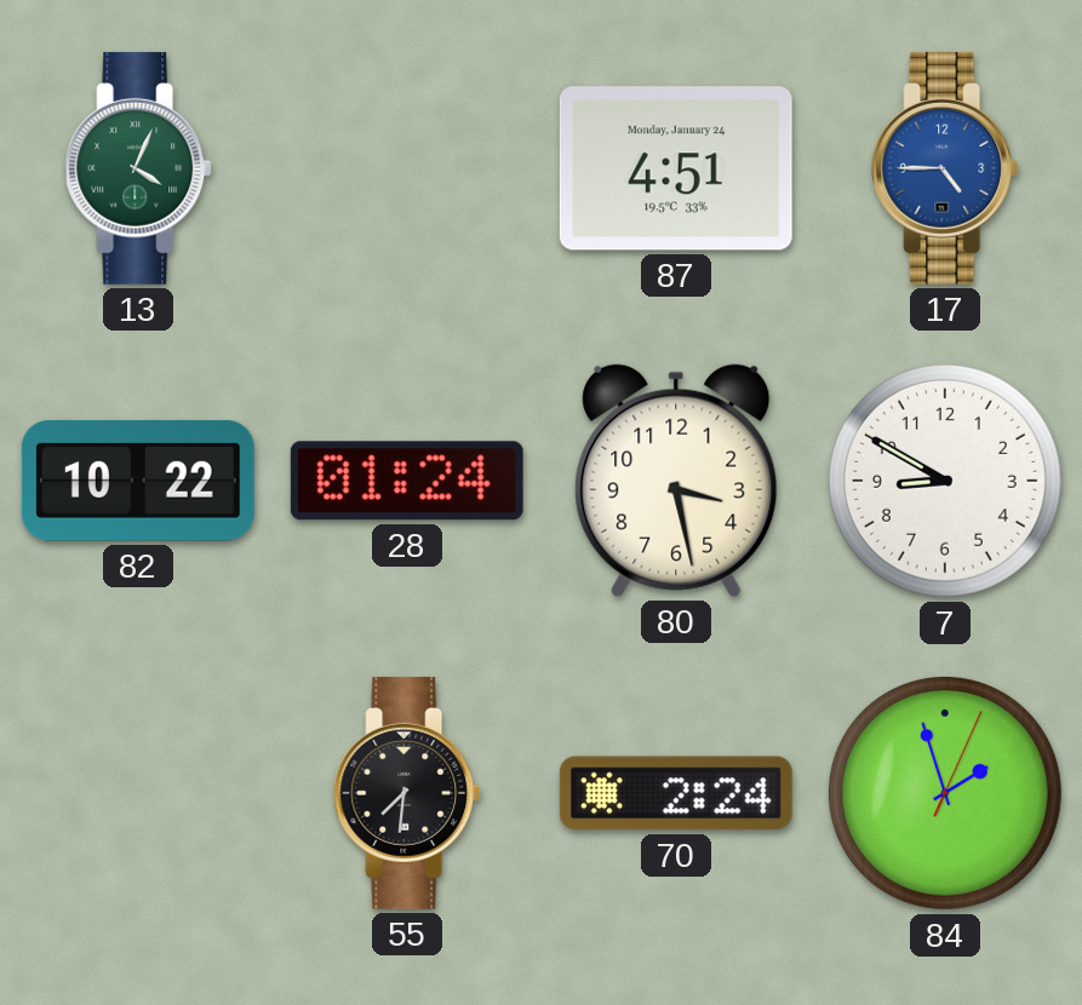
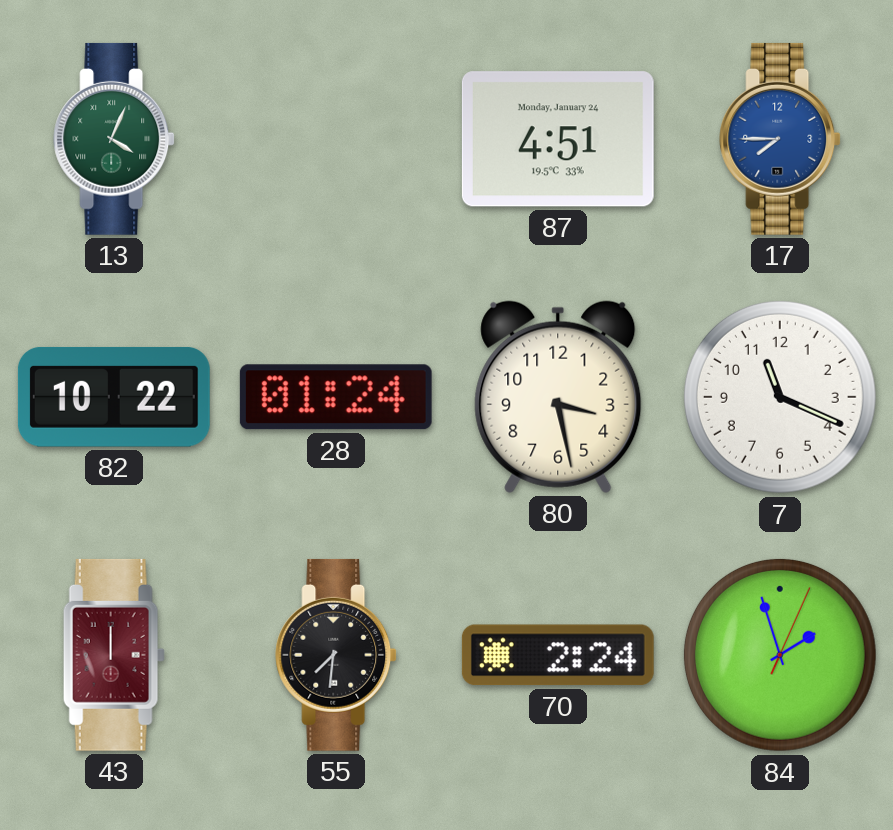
17: 4:45 -> 7:45 (780, 139)
7: 8:50 -> 11:19 (780, 397)
43: none -> 12:00 (114, 655)
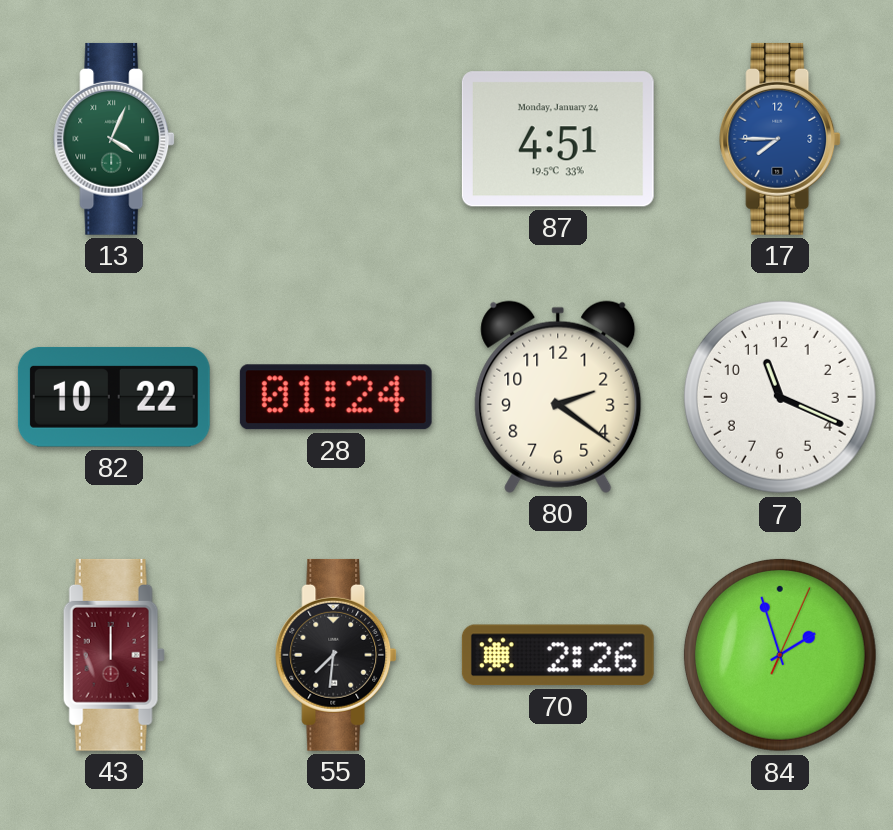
80: 3:28 -> 2:21 (558, 397)
70: 2:24 -> 2:26 (558, 655)
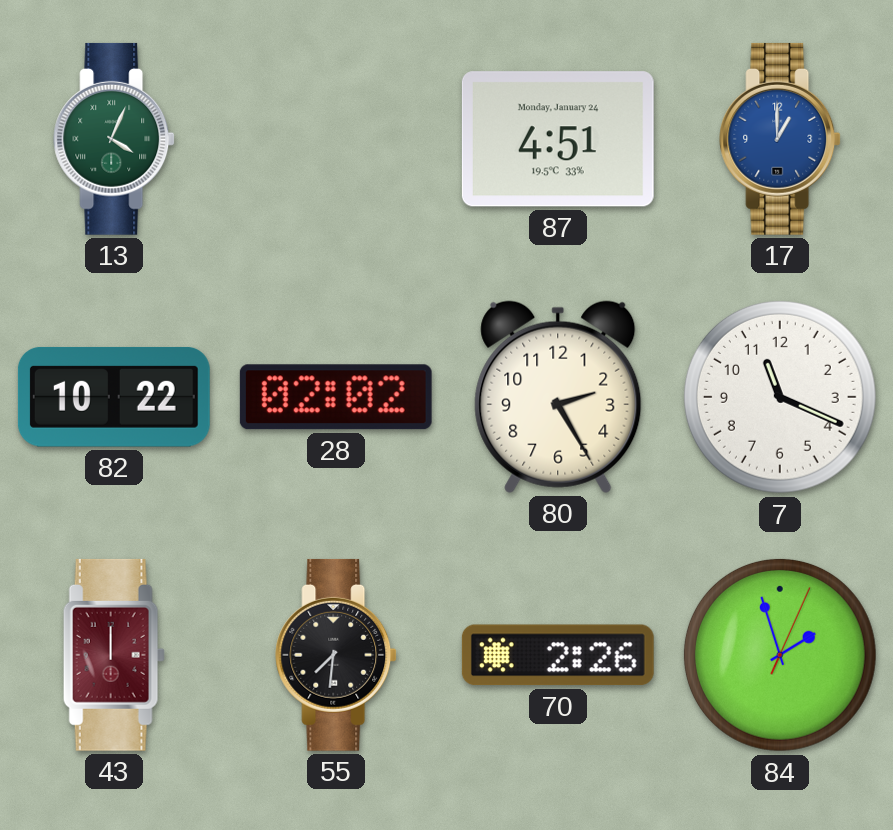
17: 7:45 -> 1:00 (780, 139)
28: 01:24 -> 02:02 (336, 397)
80: 2:21 -> 2:25 (558, 397)
